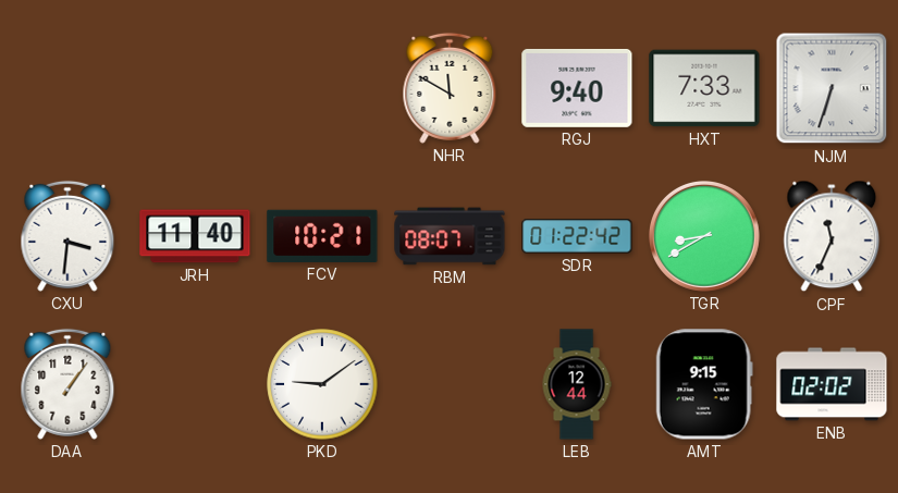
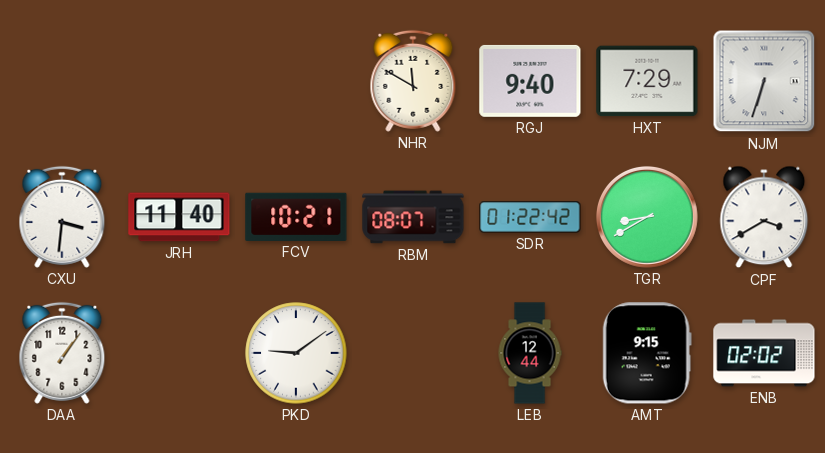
HXT: 7:33 -> 7:29 (647, 81)
CPF: 11:34 -> 3:40 (764, 217)
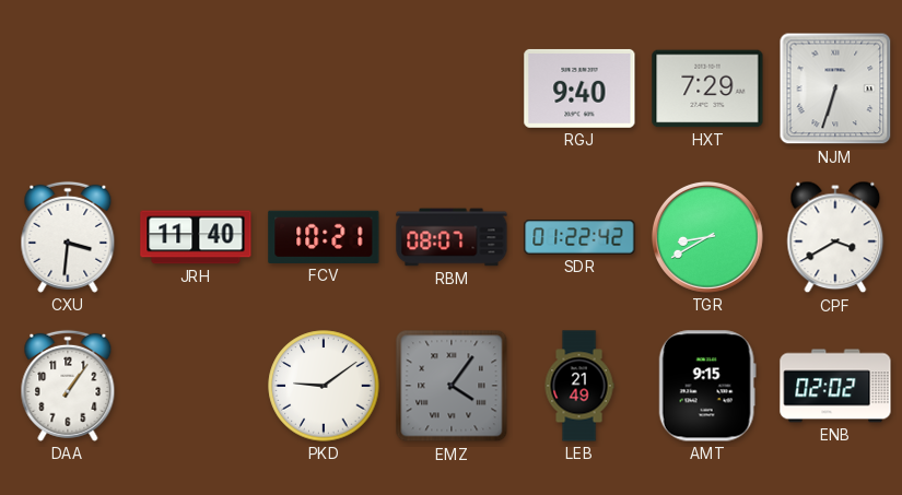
NHR: 11:50 -> none (413, 81)
EMZ: none -> 4:06 (452, 386)
LEB: 12:44 -> 21:49 (579, 386)
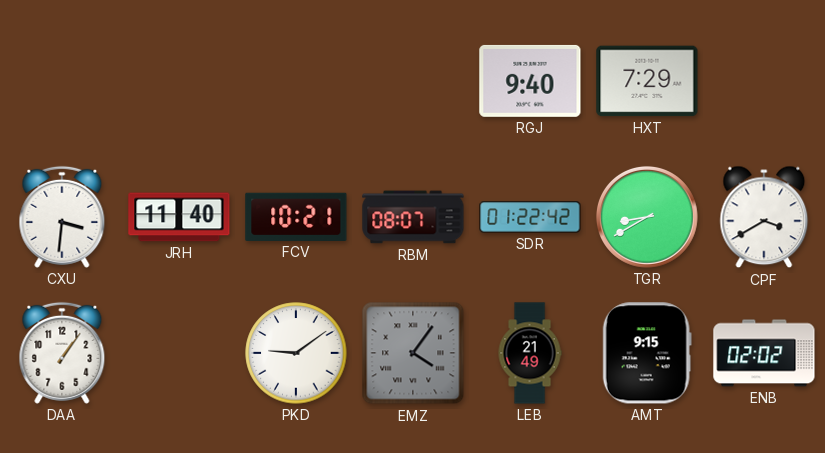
NJM: 6:33 -> none (835, 89)
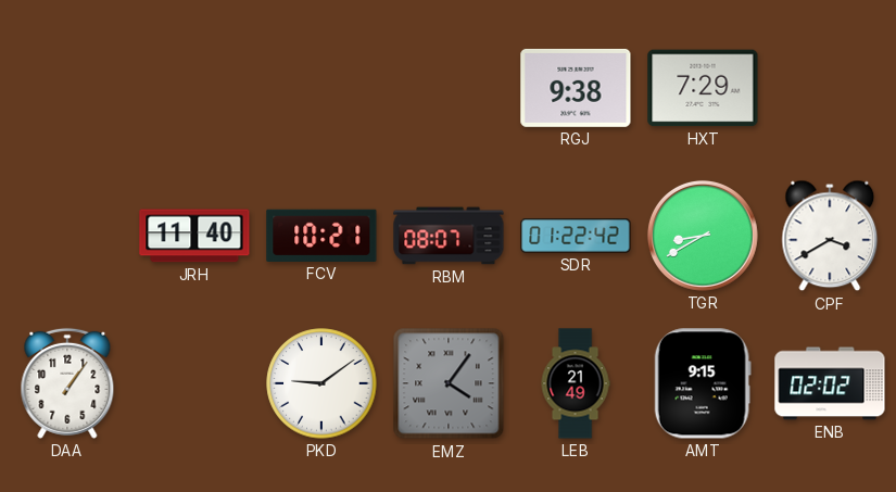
RGJ: 9:40 -> 9:38 (576, 88)
CXU: 3:31 -> none (62, 217)
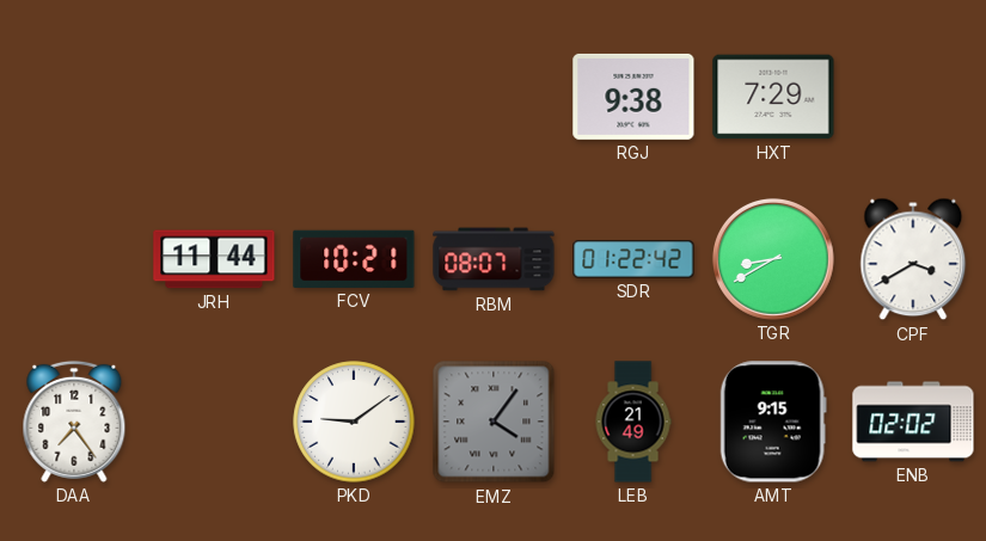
JRH: 11:40 -> 11:44 (214, 259)
DAA: 1:06 -> 7:24 (74, 422)
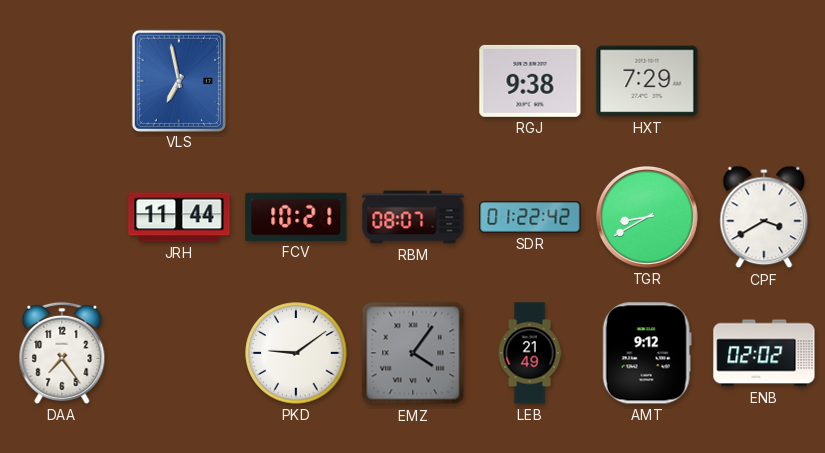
VLS: none -> 6:58 (178, 80)
AMT: 9:15 -> 9:12 (647, 353)
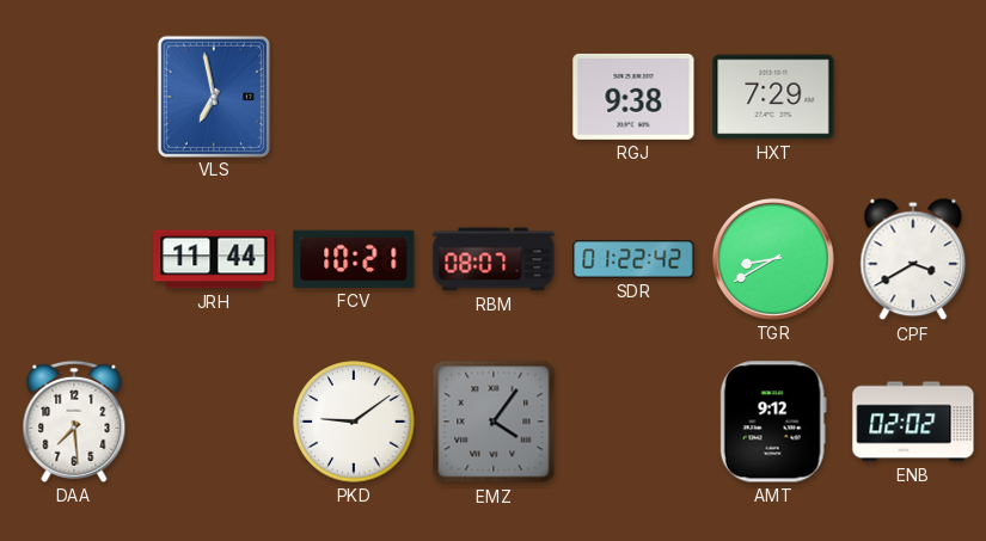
DAA: 7:24 -> 7:29 (74, 422)
LEB: 21:49 -> none (530, 353)
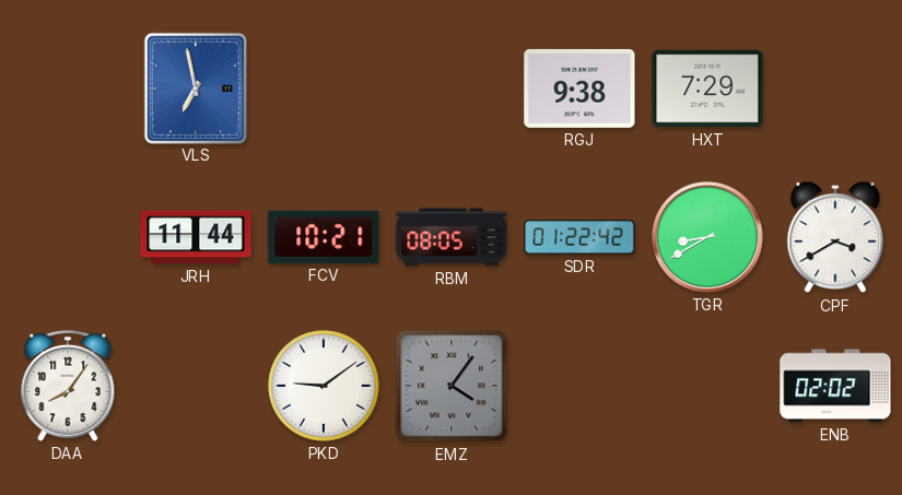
RBM: 08:07 -> 08:05 (452, 237)
DAA: 7:29 -> 8:06 (68, 386)
AMT: 9:12 -> none (773, 422)
